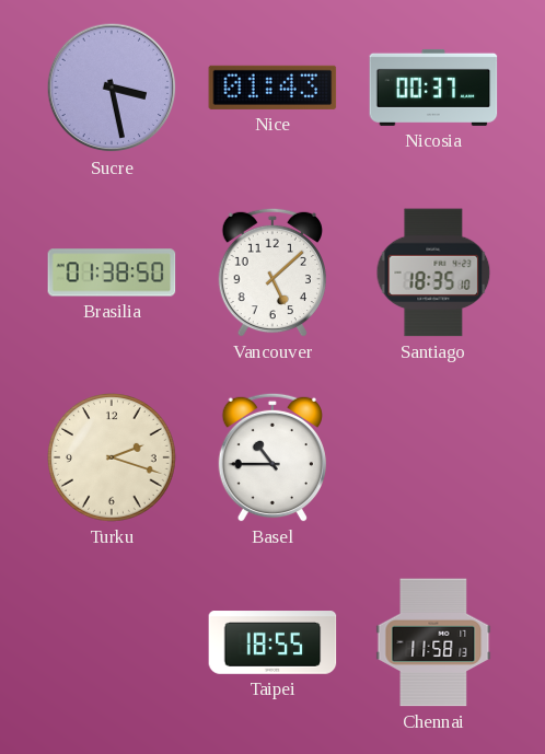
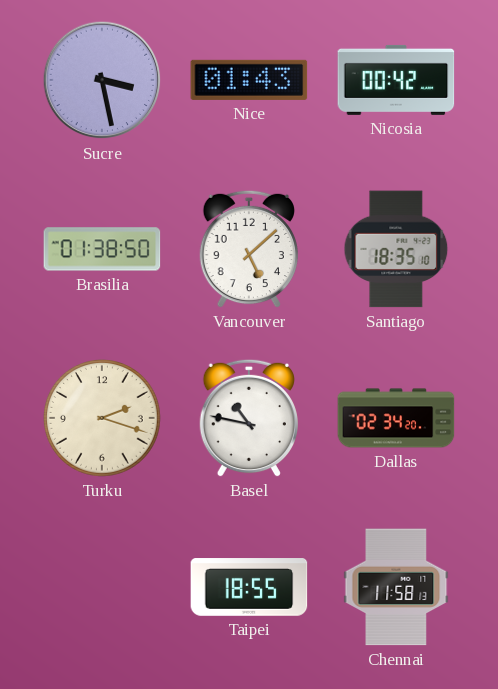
Nicosia: 00:37 -> 00:42 (396, 80)
Basel: 10:45 -> 10:47 (249, 418)
Dallas: none -> 02:34 (396, 418)
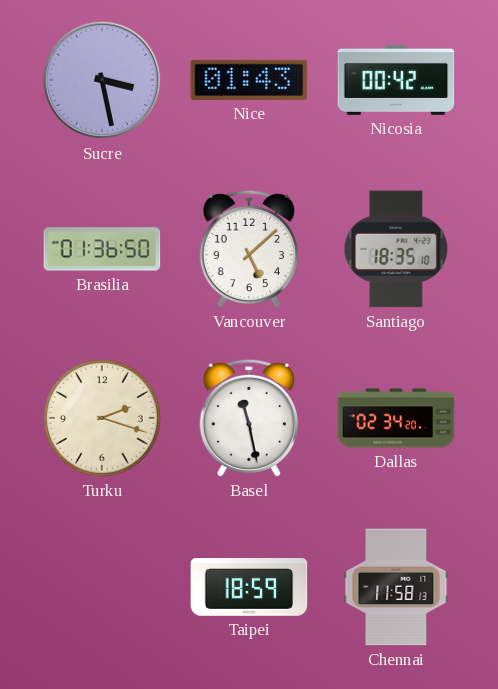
Brasilia: 01:38 -> 01:36 (102, 249)
Basel: 10:47 -> 11:28 (249, 418)
Taipei: 18:55 -> 18:59 (249, 587)
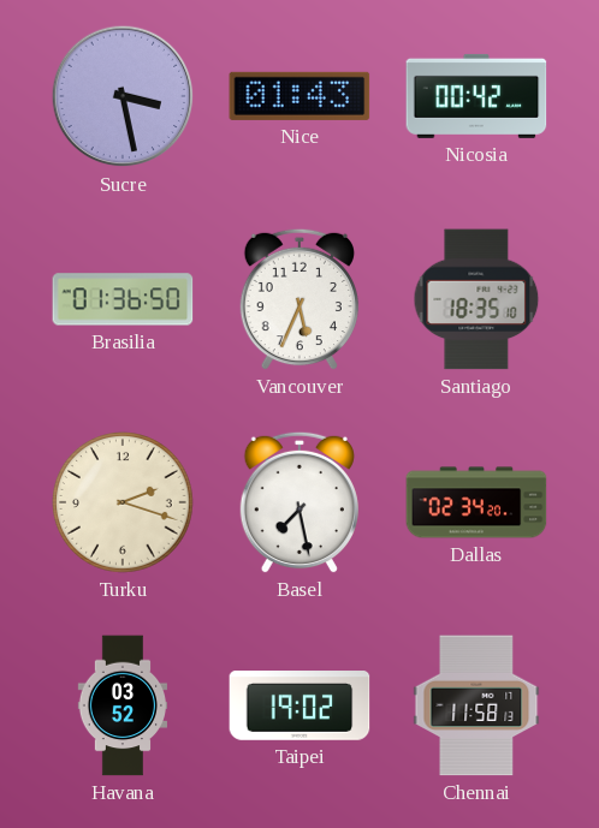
Vancouver: 5:08 -> 5:34 (299, 299)
Basel: 11:28 -> 7:28 (299, 502)
Havana: none -> 03:52 (121, 705)
Taipei: 18:59 -> 19:02 (299, 705)
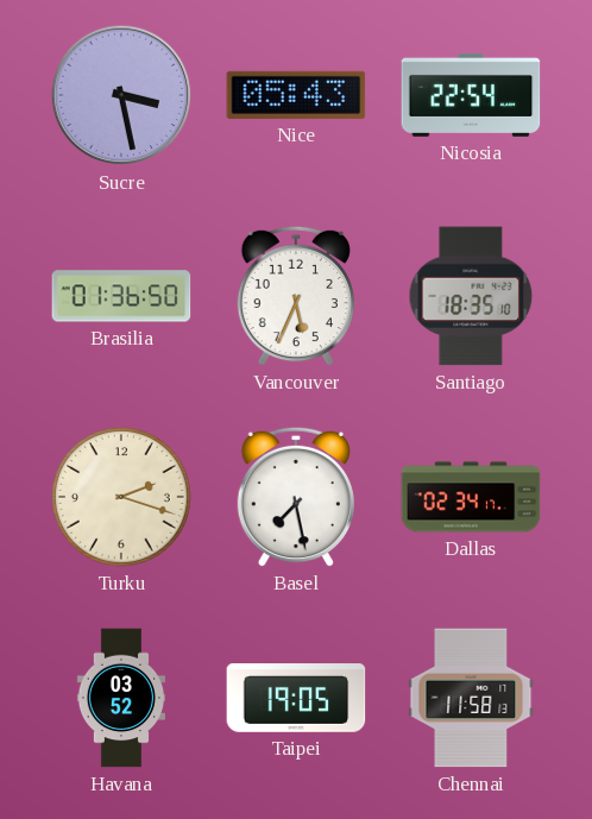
Nice: 01:43 -> 05:43 (296, 95)
Nicosia: 00:42 -> 22:54 (471, 95)
Dallas: 02:34:20 -> 02:34:17 (471, 497)
Taipei: 19:02 -> 19:05 (296, 698)
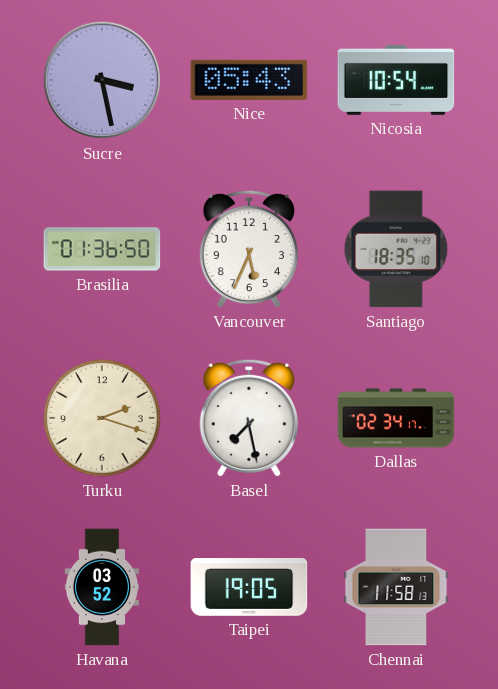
Nicosia: 22:54 -> 10:54 (396, 80)
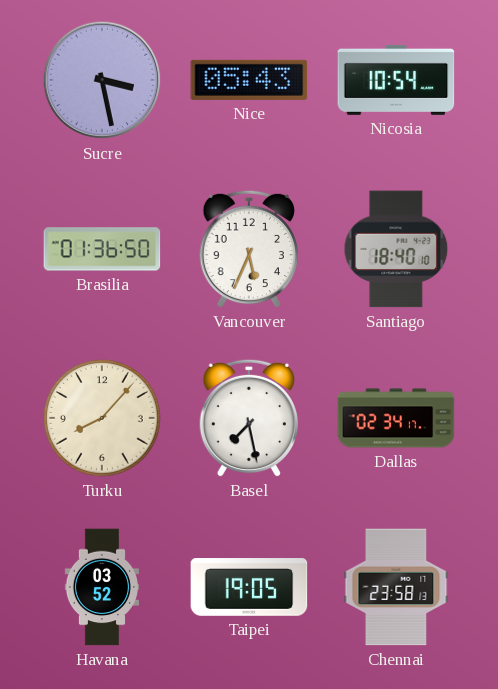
Santiago: 18:35 -> 18:40 (396, 249)
Turku: 2:18 -> 8:07 (103, 419)
Chennai: 11:58 -> 23:58 (396, 587)
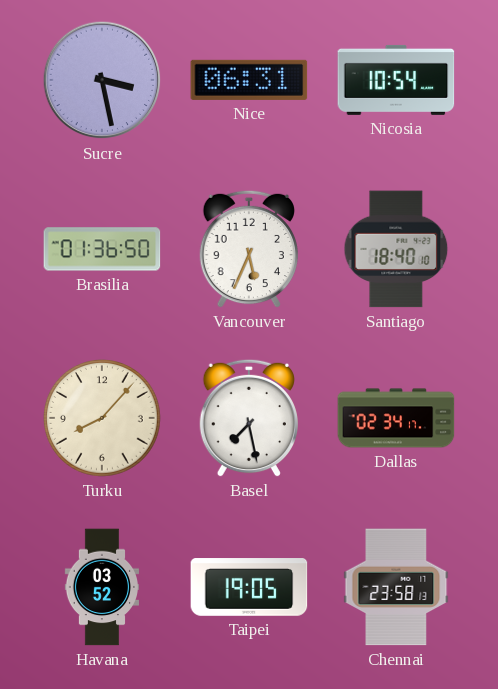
Nice: 05:43 -> 06:31 (249, 80)
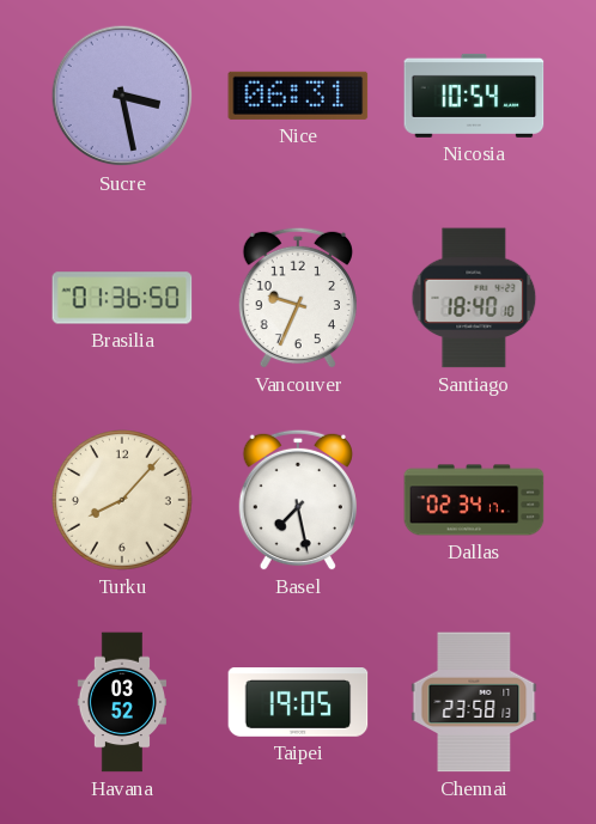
Vancouver: 5:34 -> 9:34 (298, 298)
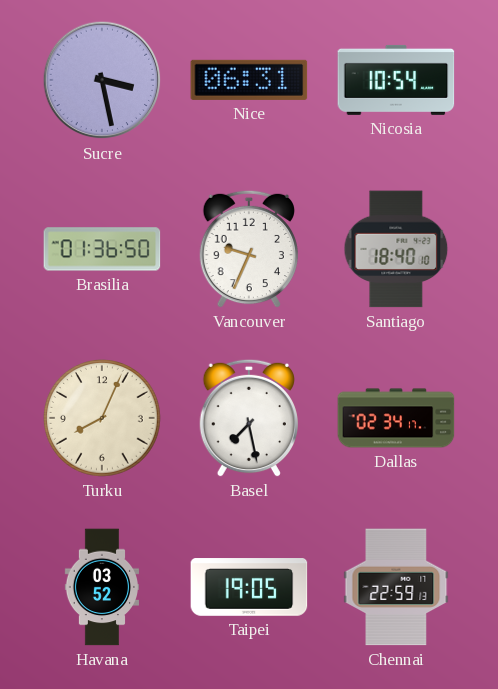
Turku: 8:07 -> 8:04 (103, 419)
Chennai: 23:58 -> 22:59 (396, 587)
